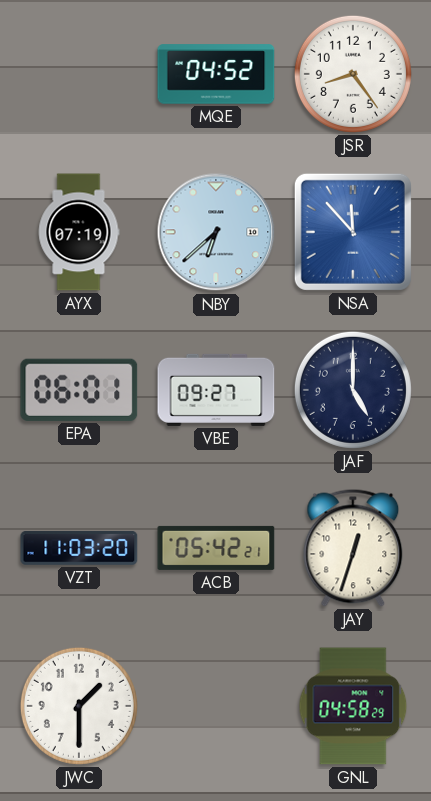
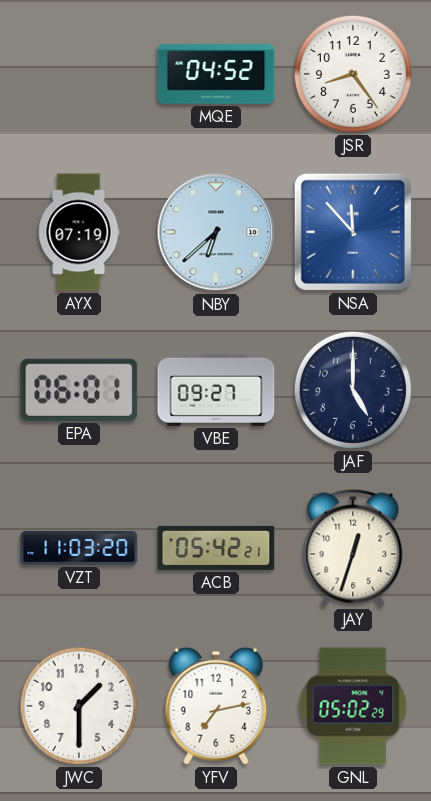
YFV: none -> 7:13 (216, 706)
GNL: 04:58 -> 05:02 (353, 706)
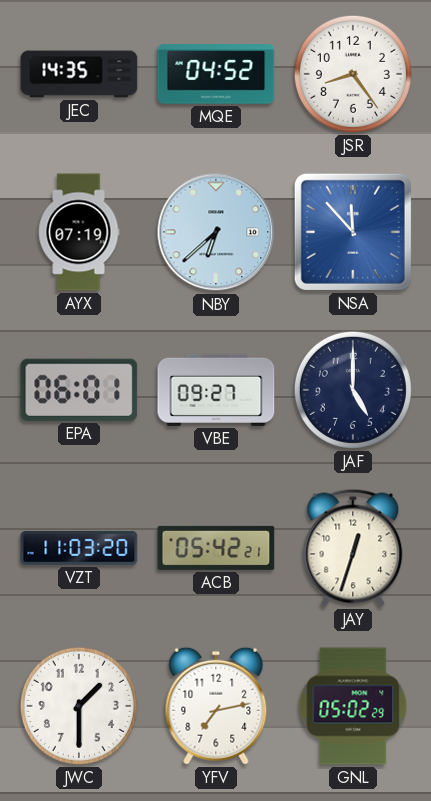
JEC: none -> 14:35 (79, 74)
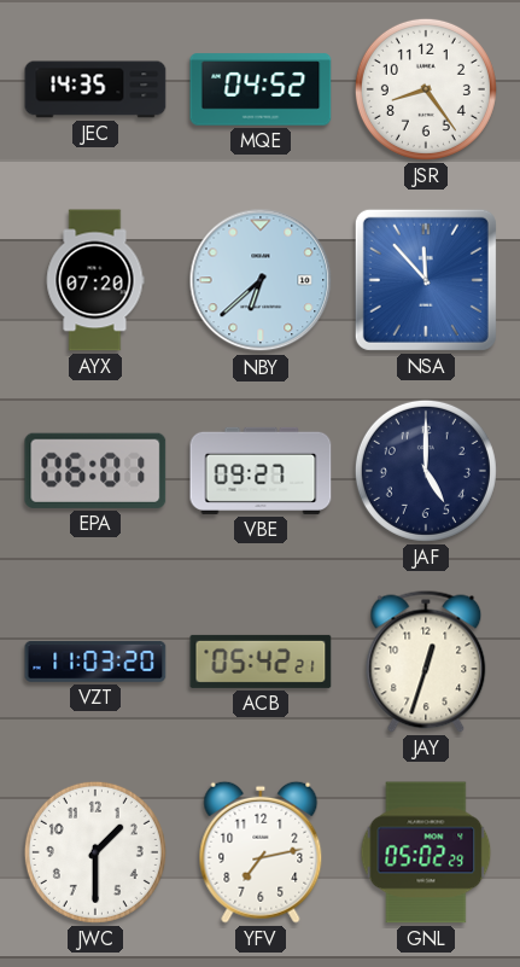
AYX: 07:19 -> 07:20 (95, 280)
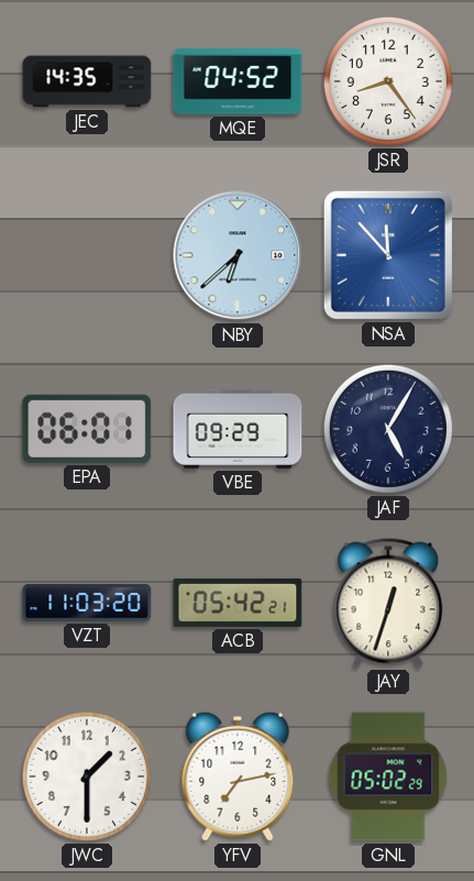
AYX: 07:20 -> none (95, 280)
VBE: 09:27 -> 09:29 (238, 429)
JAF: 5:00 -> 5:05 (388, 429)
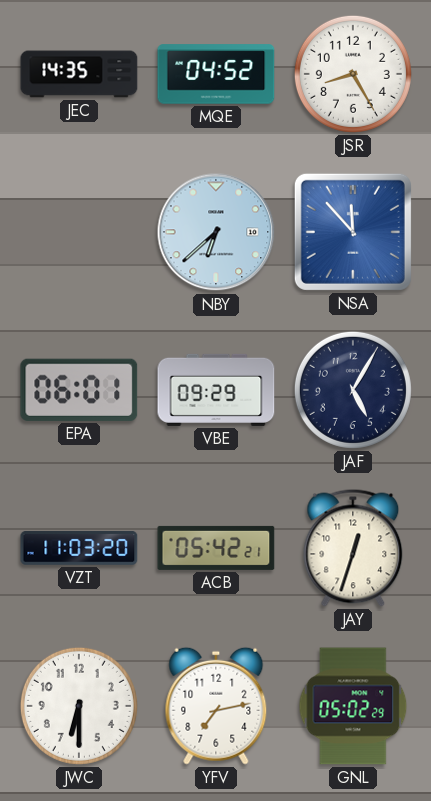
JSR: 8:24 -> 8:25 (353, 74)
JWC: 1:30 -> 6:30 (79, 706)
